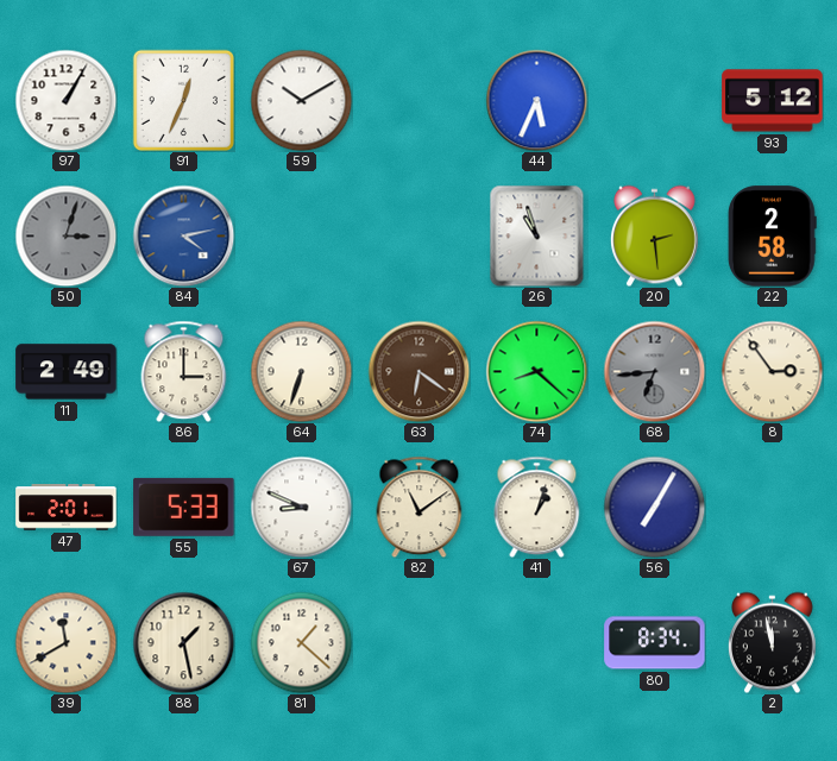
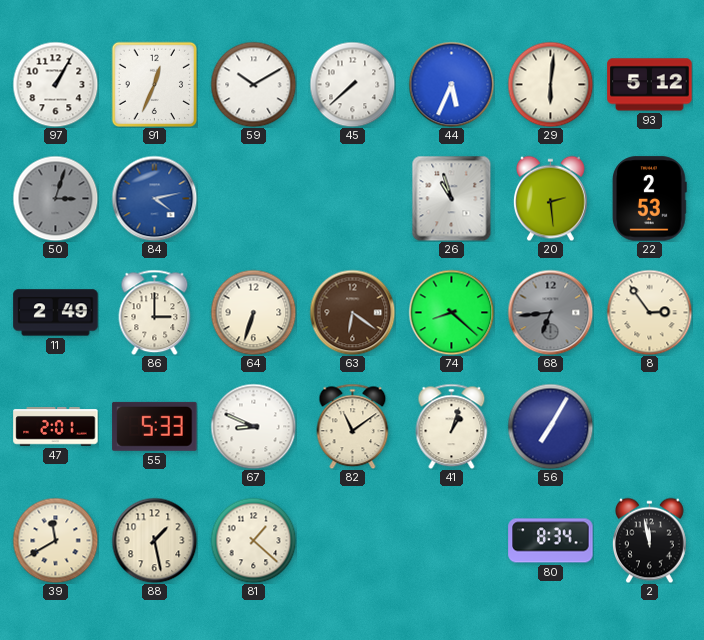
45: none -> 7:38 (352, 84)
29: none -> 6:01 (550, 84)
22: 2:58 -> 2:53 (650, 199)
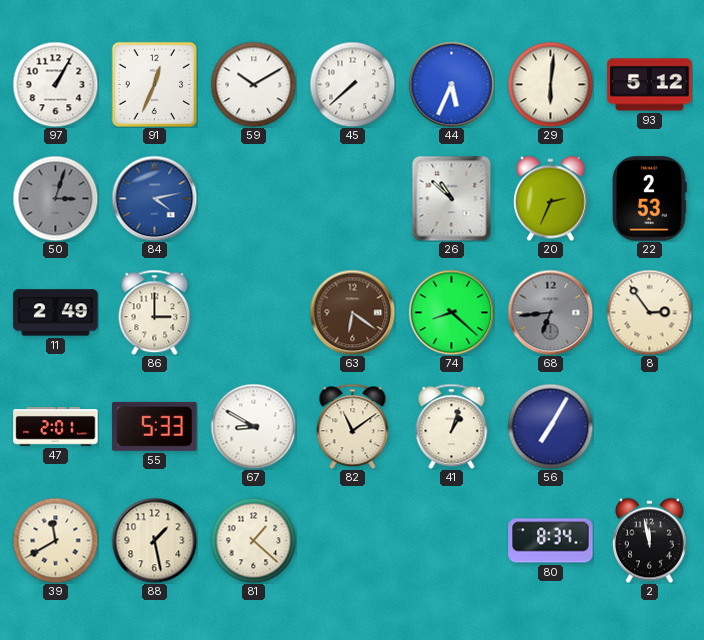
26: 10:57 -> 10:52 (452, 198)
20: 2:29 -> 2:34 (551, 198)
64: 6:33 -> none (253, 312)
67: 8:49 -> 8:50 (253, 426)
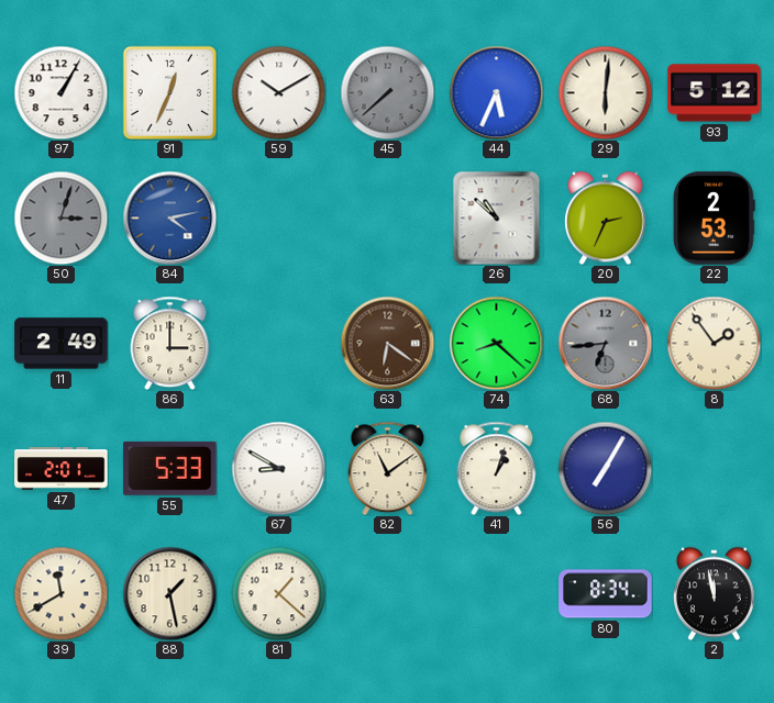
45 dial: white -> grey (387, 92)
8: 2:54 -> 1:54 (714, 343)
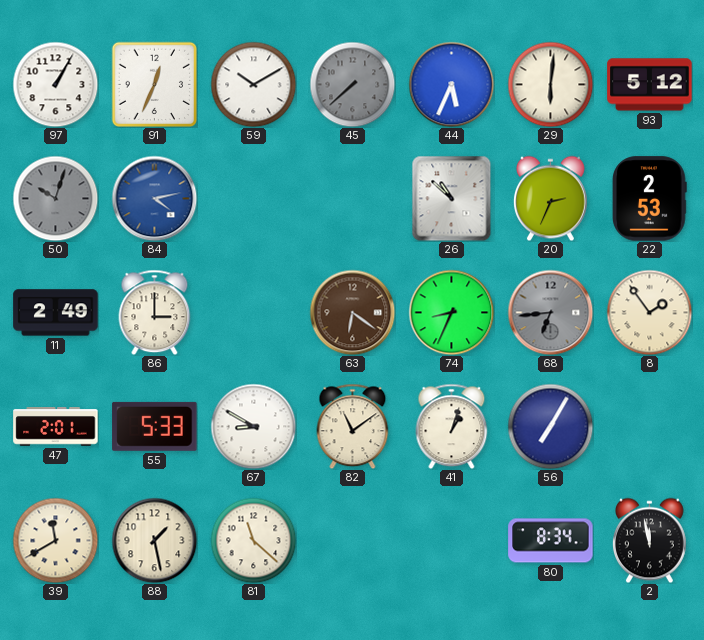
50: 3:03 -> 10:03 (55, 198)
74: 8:22 -> 8:34 (451, 312)
81: 1:22 -> 11:22 (253, 540)
